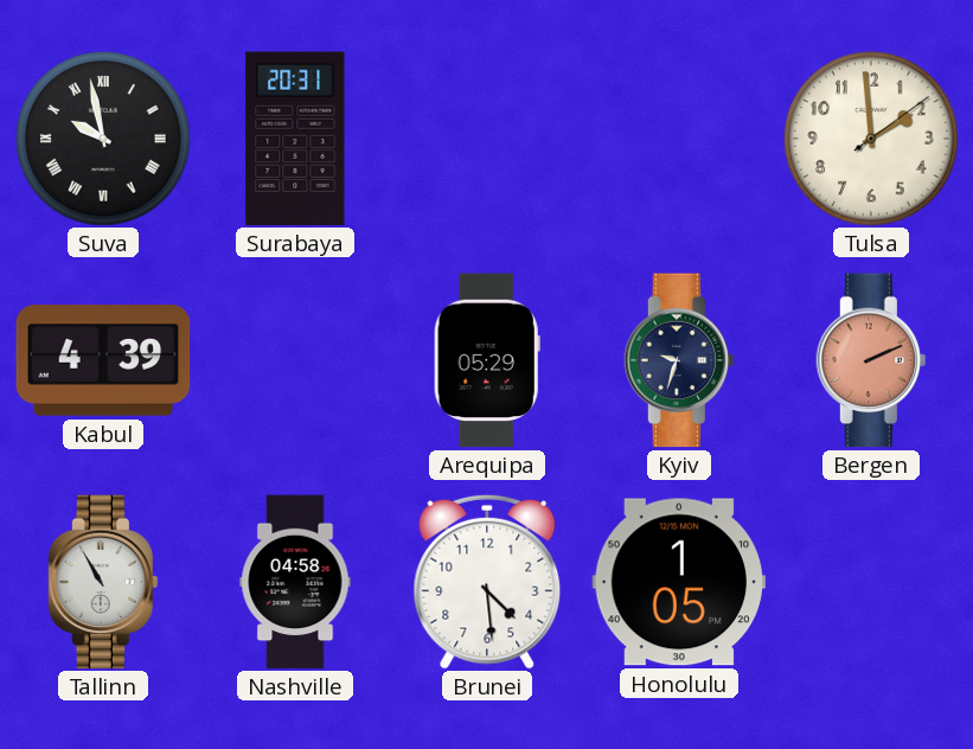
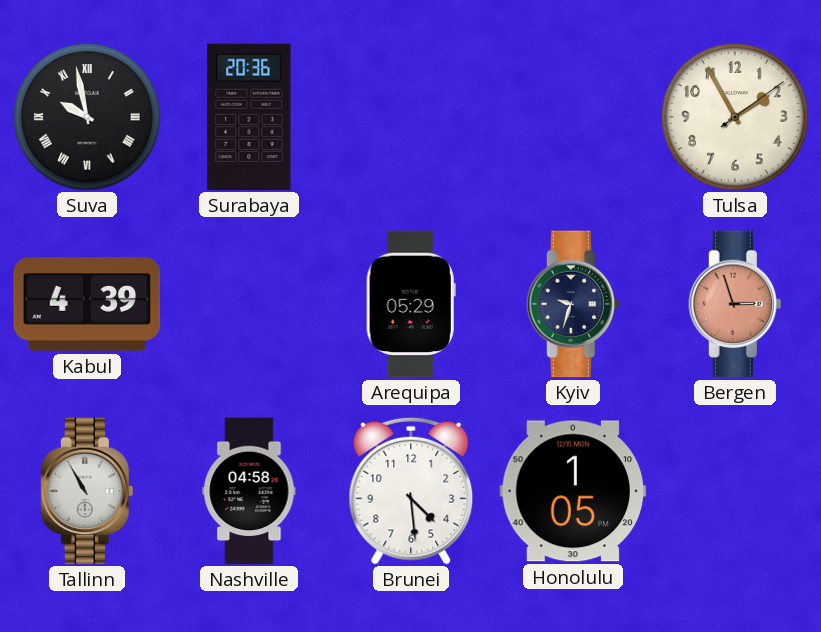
Surabaya: 20:31 -> 20:36 (249, 117)
Tulsa: 1:59 -> 1:55 (735, 117)
Bergen: 2:11 -> 2:57 (734, 304)
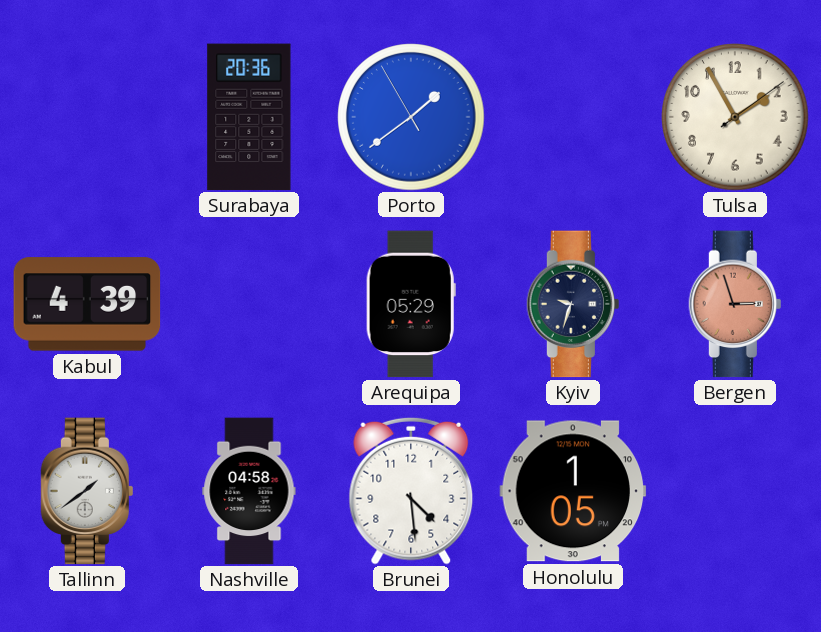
Suva: 9:58 -> none (87, 117)
Porto: none -> 1:38 (411, 117)
Tallinn: 10:55 -> 1:39 (86, 491)
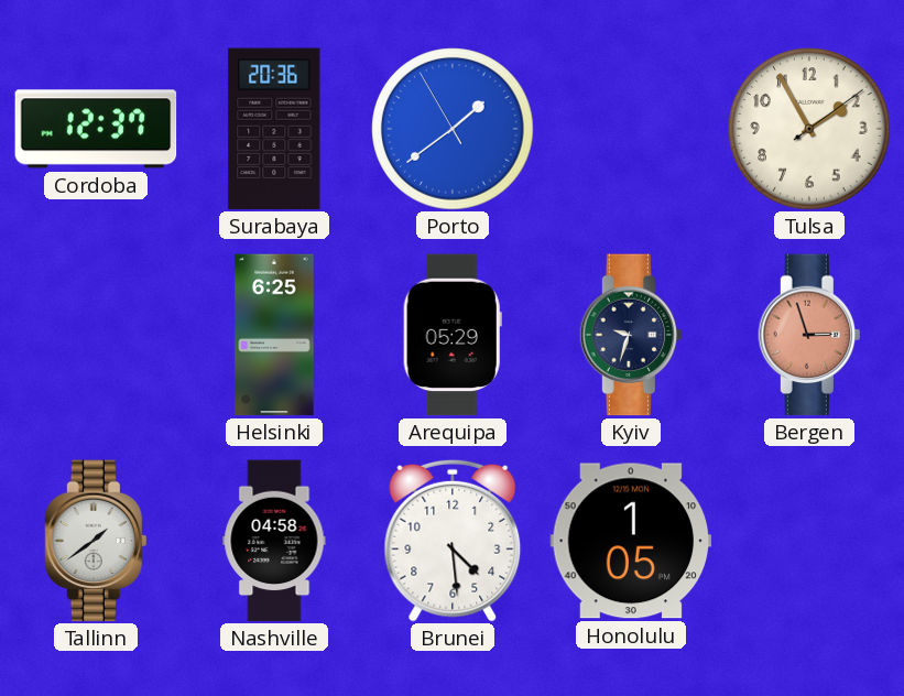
Cordoba: none -> 12:37 (96, 129)
Kabul: 4:39 -> none (87, 304)
Helsinki: none -> 6:25 (274, 335)
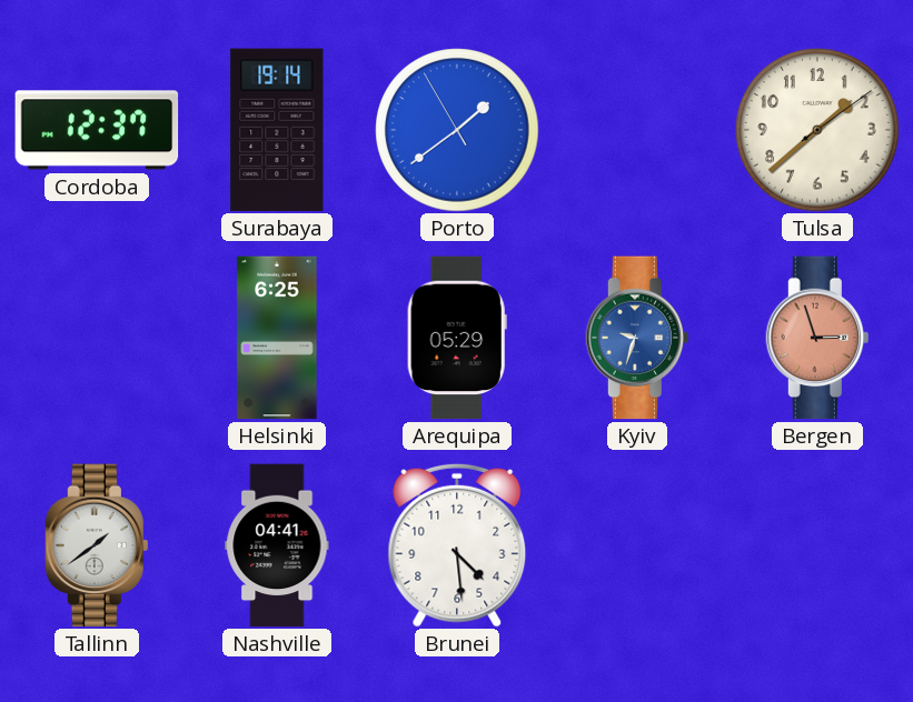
Surabaya: 20:36 -> 19:14 (277, 130)
Tulsa: 1:55 -> 1:38 (817, 130)
Kyiv dial: navy -> blue (636, 338)
Nashville: 04:58 -> 04:41 (277, 545)
Honolulu: 1:05 -> none (631, 541)
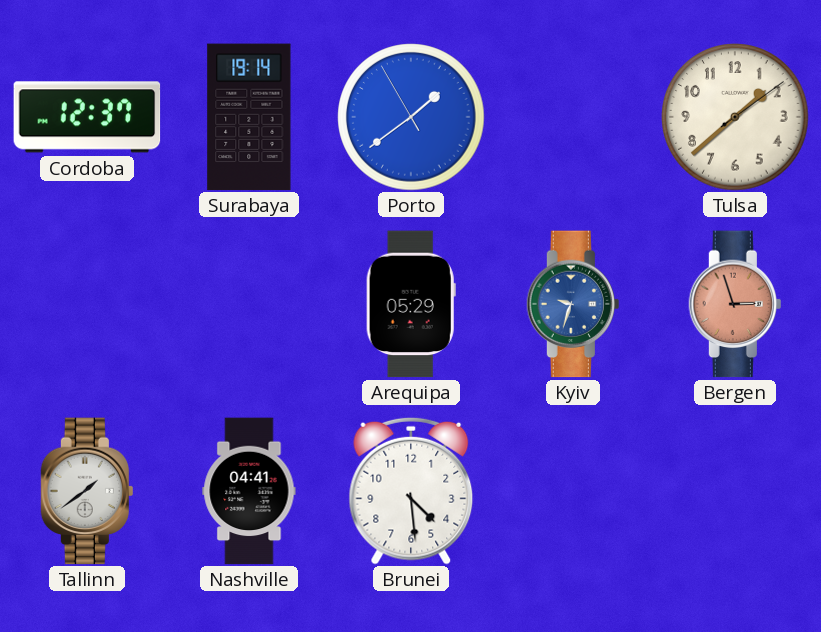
Helsinki: 6:25 -> none (277, 338)
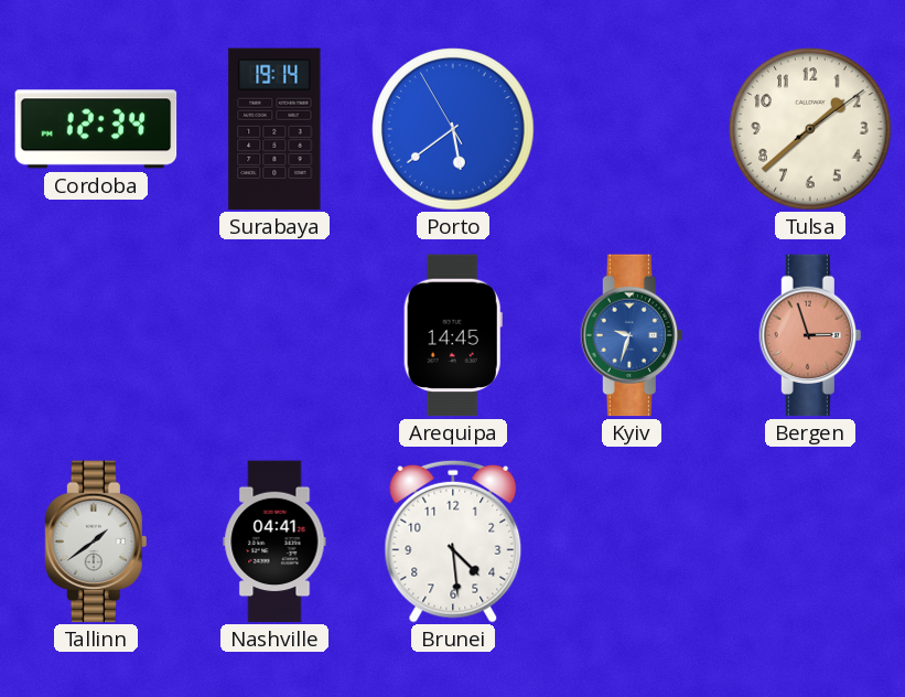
Cordoba: 12:37 -> 12:34 (96, 129)
Porto: 1:38 -> 5:38 (453, 129)
Arequipa: 05:29 -> 14:45 (453, 335)
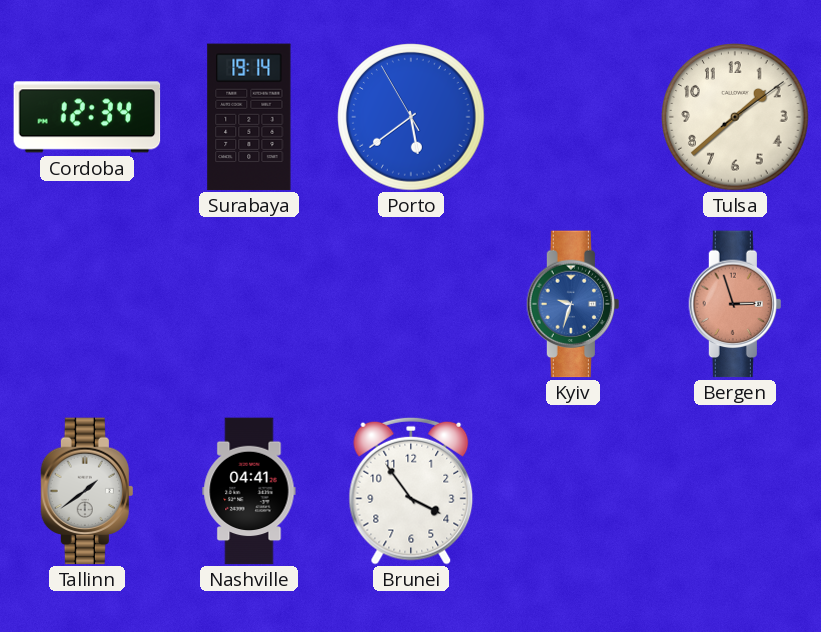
Arequipa: 14:45 -> none (453, 335)
Brunei: 4:29 -> 3:54 (411, 491)
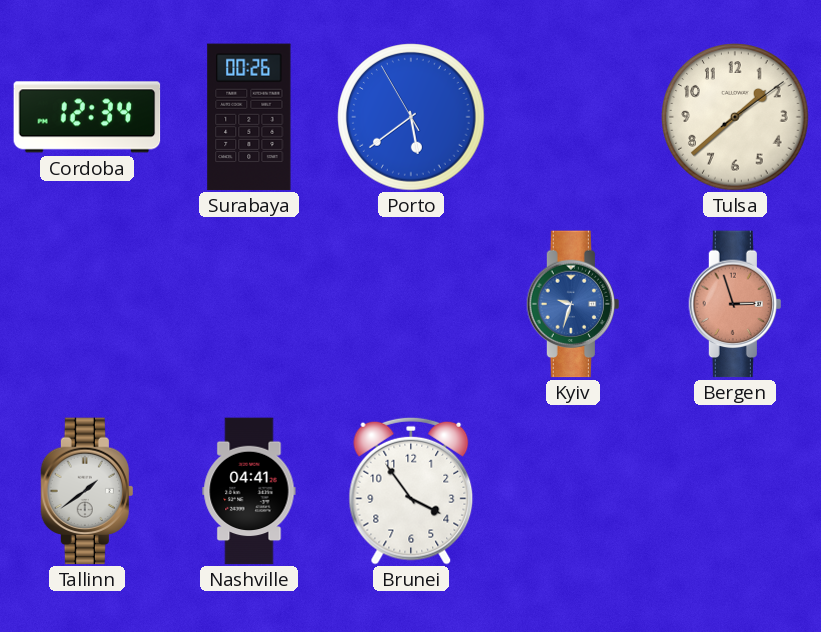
Surabaya: 19:14 -> 00:26 (249, 117)
